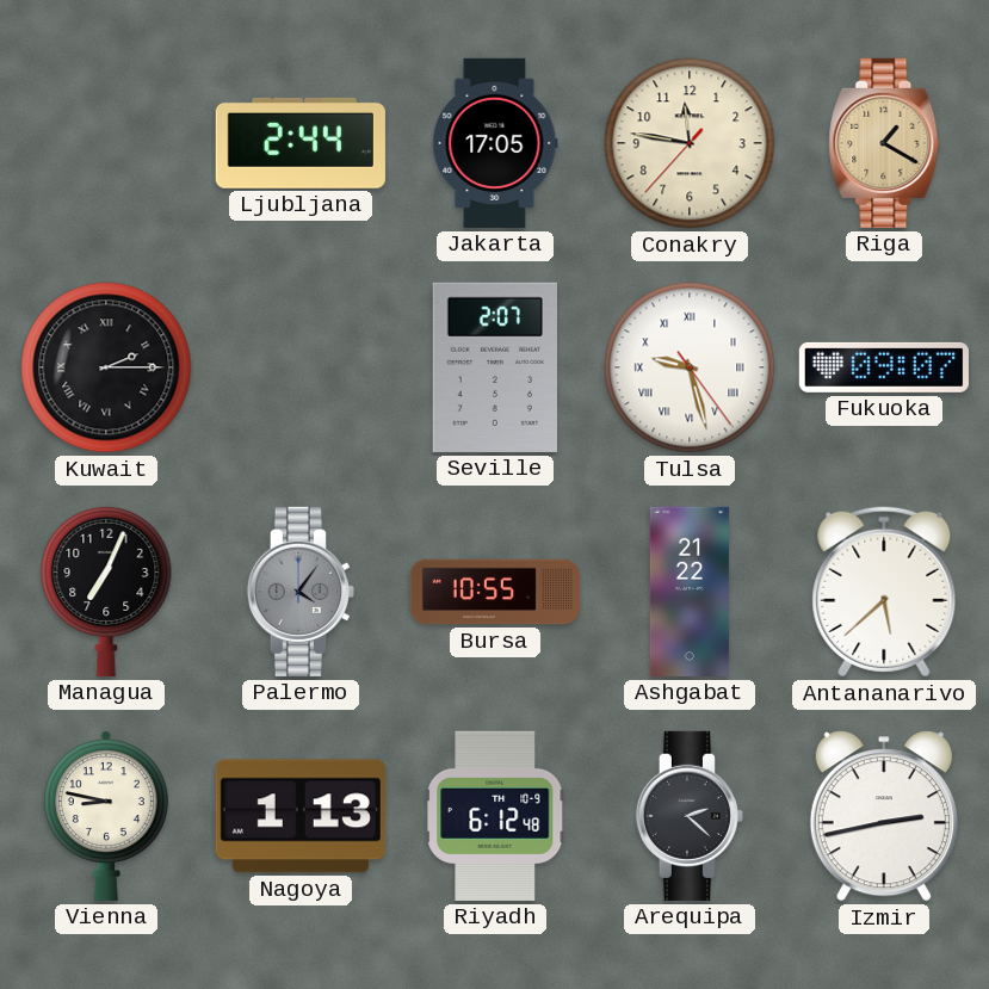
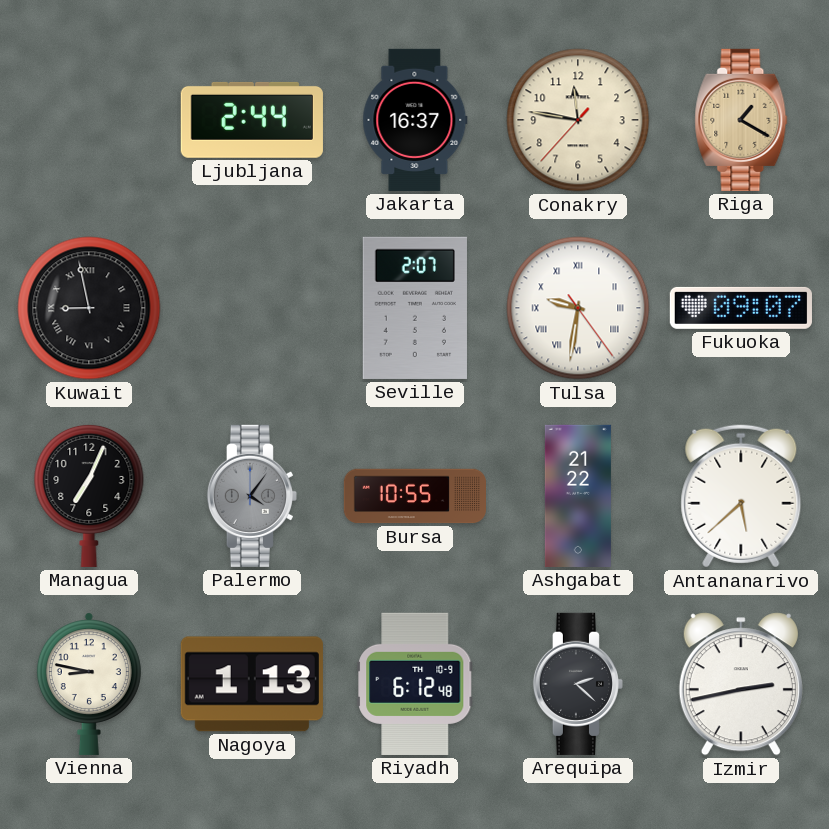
Jakarta: 17:05 -> 16:37 (415, 120)
Kuwait: 2:15 -> 8:58 (89, 308)
Tulsa: 9:27 -> 9:31 (578, 308)
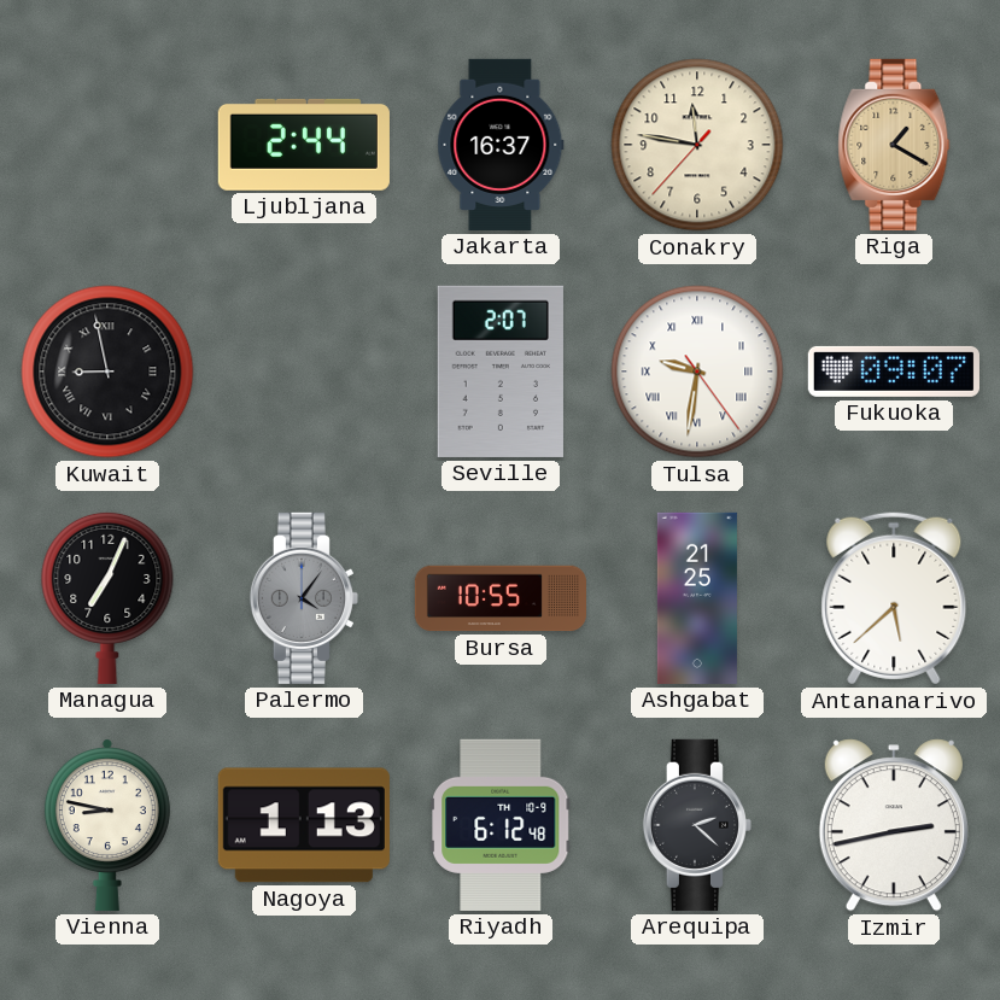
Ashgabat: 21:22 -> 21:25 (697, 598)
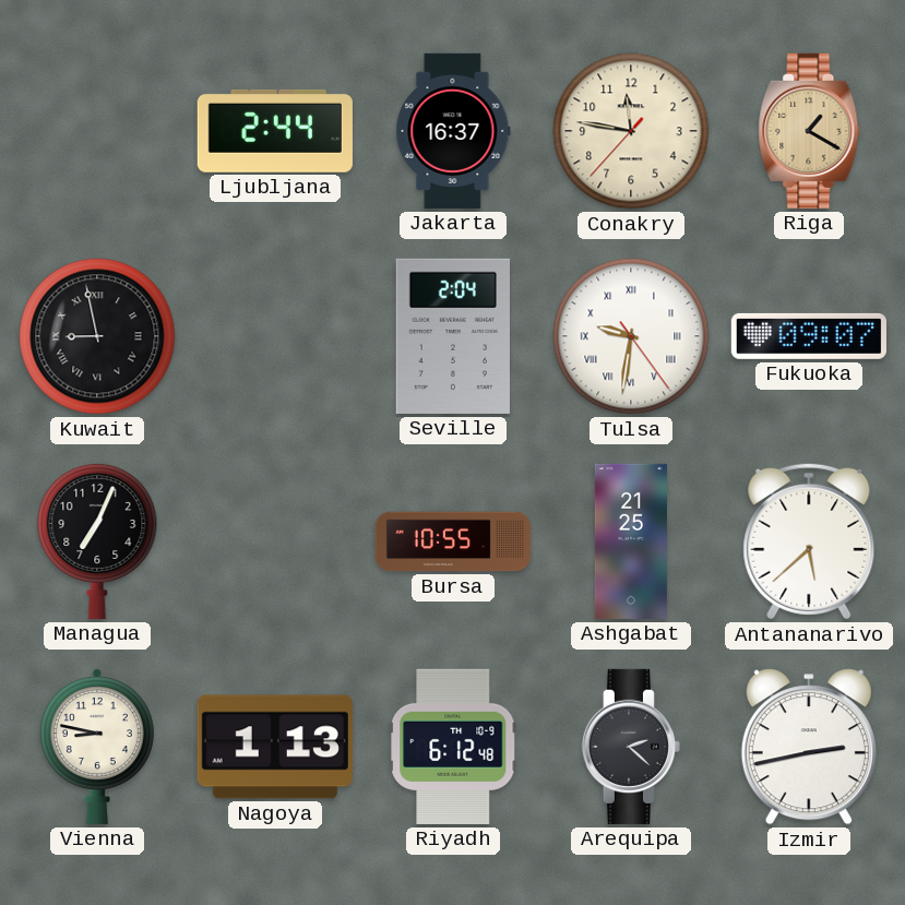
Seville: 2:07 -> 2:04 (453, 336)
Palermo: 4:06 -> none (304, 598)
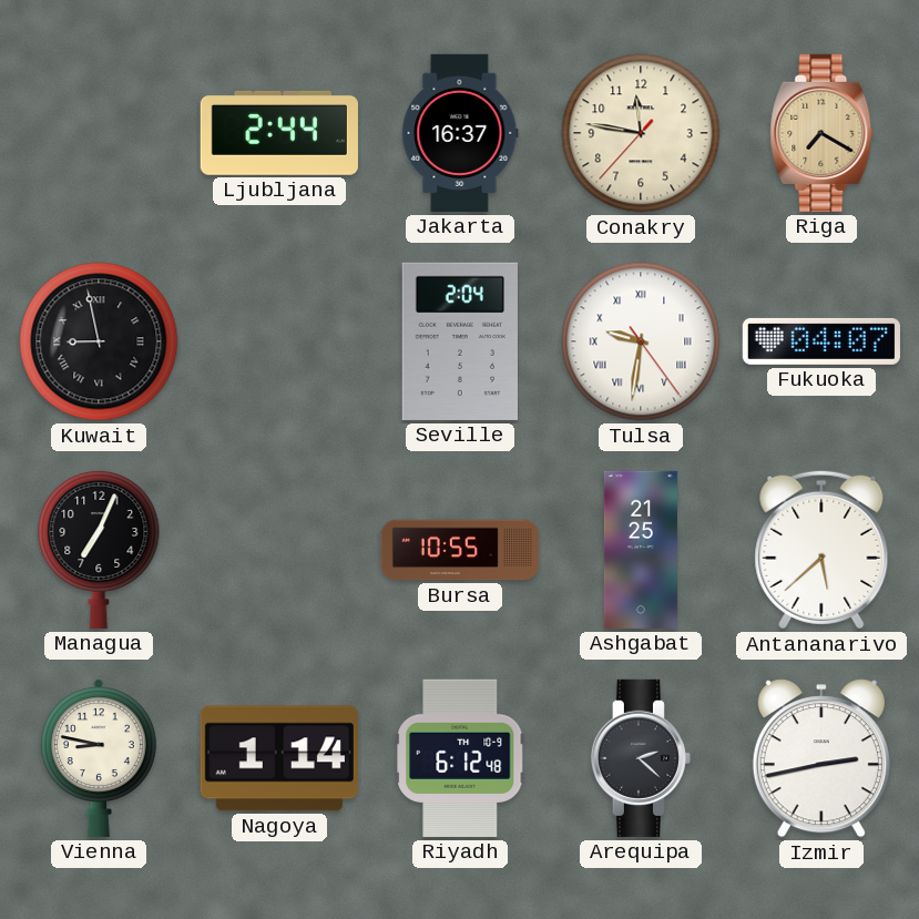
Riga: 1:20 -> 7:20 (821, 133)
Fukuoka: 09:07 -> 04:07 (821, 341)
Nagoya: 1:13 -> 1:14 (279, 758)
